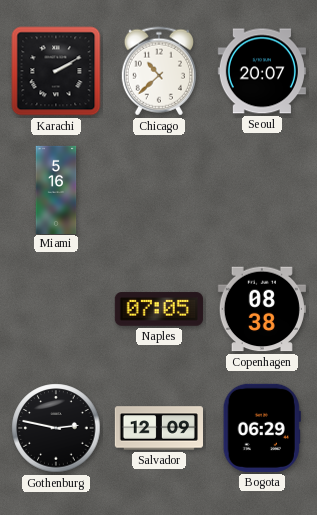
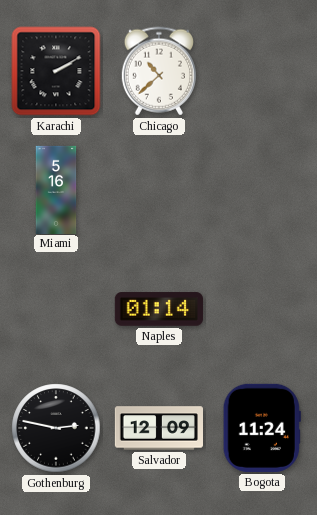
Seoul: 20:07 -> none (262, 71)
Naples: 07:05 -> 01:14 (159, 309)
Copenhagen: 08:38 -> none (262, 309)
Bogota: 06:29 -> 11:24 (262, 428)
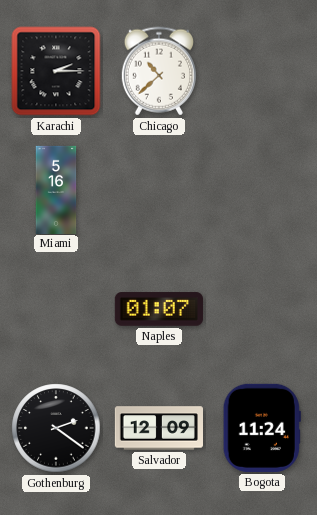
Karachi: 2:10 -> 2:15 (56, 71)
Naples: 01:14 -> 01:07 (159, 309)
Gothenburg: 2:47 -> 2:21 (56, 428)
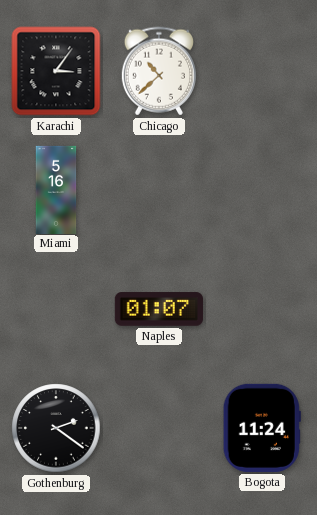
Karachi: 2:15 -> 3:06 (56, 71)
Salvador: 12:09 -> none (158, 428)
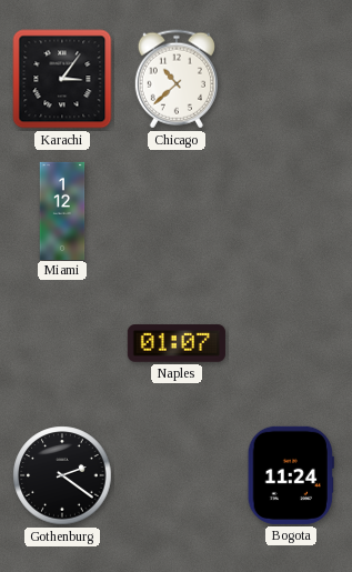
Miami: 5:16 -> 1:12 (62, 210)
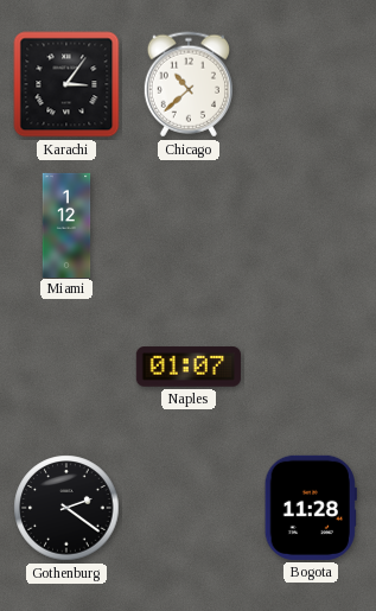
Bogota: 11:24 -> 11:28 (311, 508)
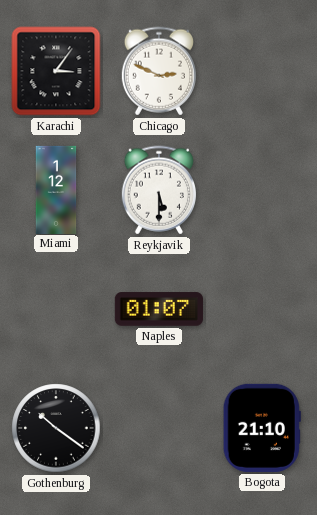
Chicago: 10:38 -> 2:49 (159, 71)
Reykjavik: none -> 5:30 (159, 190)
Gothenburg: 2:21 -> 10:21 (56, 428)
Bogota: 11:28 -> 21:10 (262, 428)
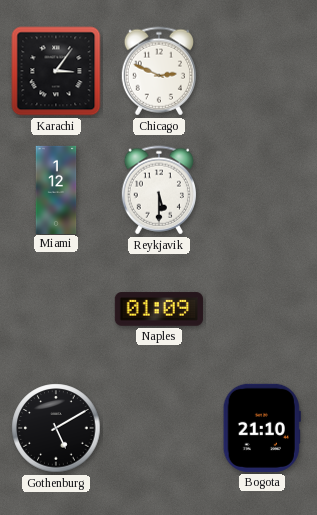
Naples: 01:07 -> 01:09 (159, 309)
Gothenburg: 10:21 -> 5:10 (56, 428)
